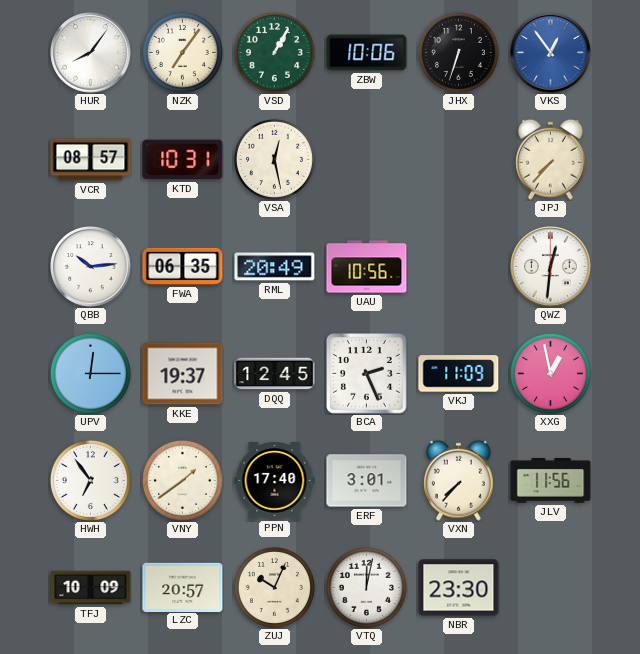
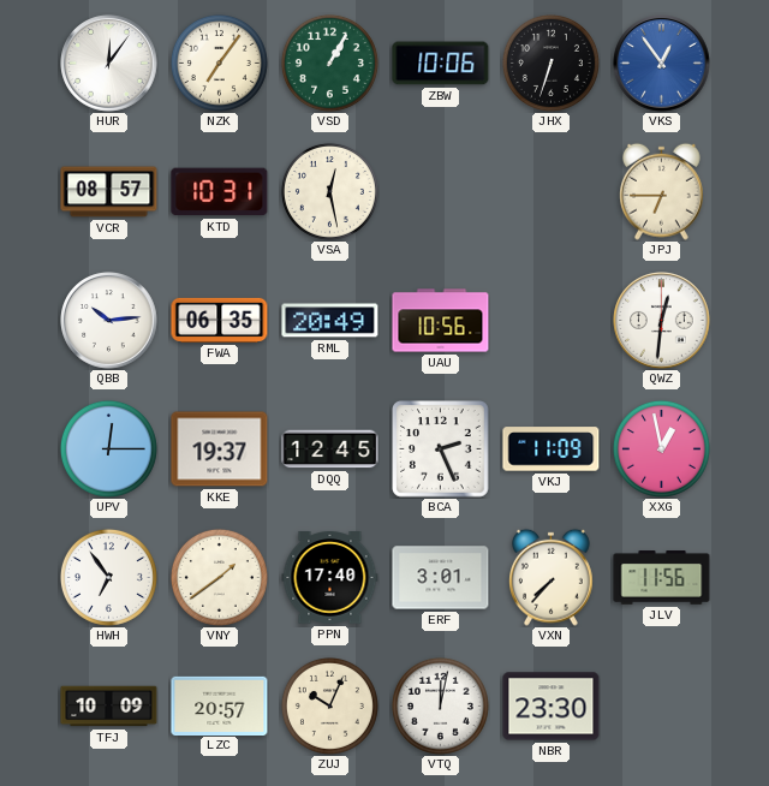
HUR: 8:06 -> 12:06 (109, 64)
JPJ: 7:37 -> 6:45 (662, 191)
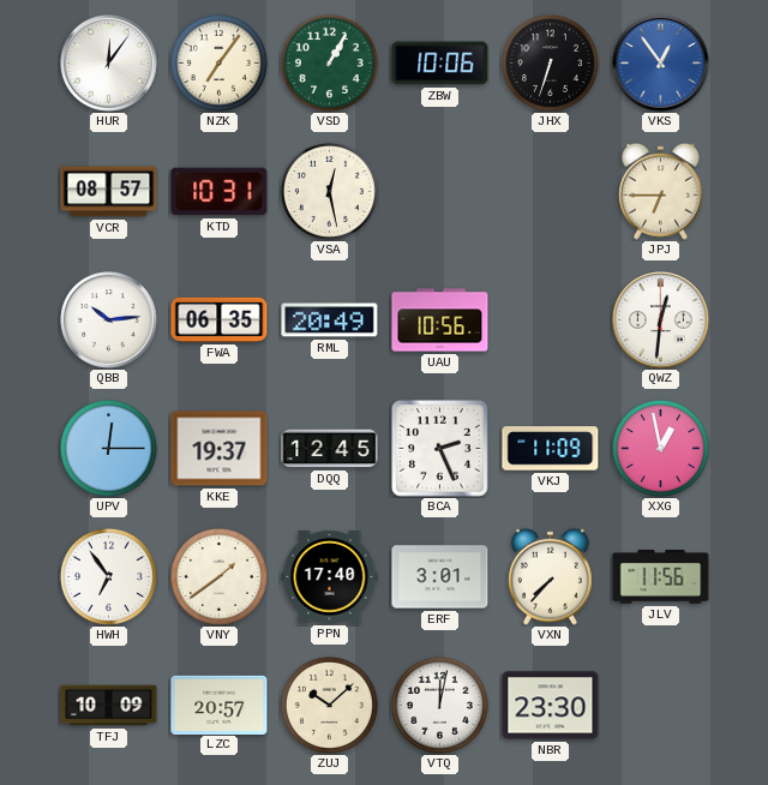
ZUJ: 10:04 -> 10:08 (329, 705)
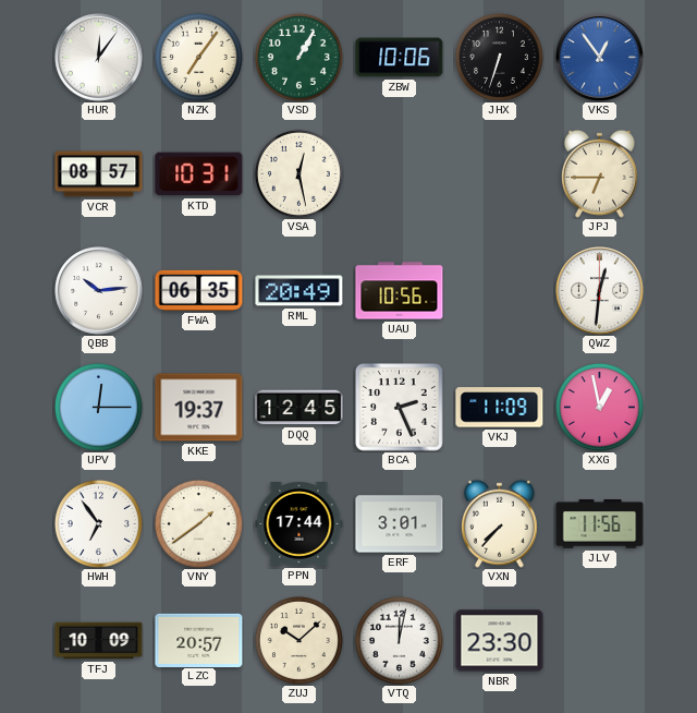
PPN: 17:40 -> 17:44 (299, 524)
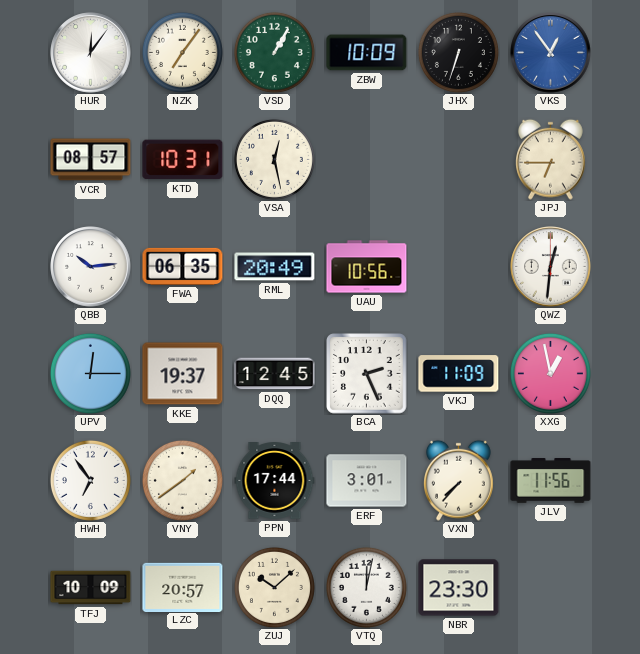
ZBW: 10:06 -> 10:09 (367, 53)
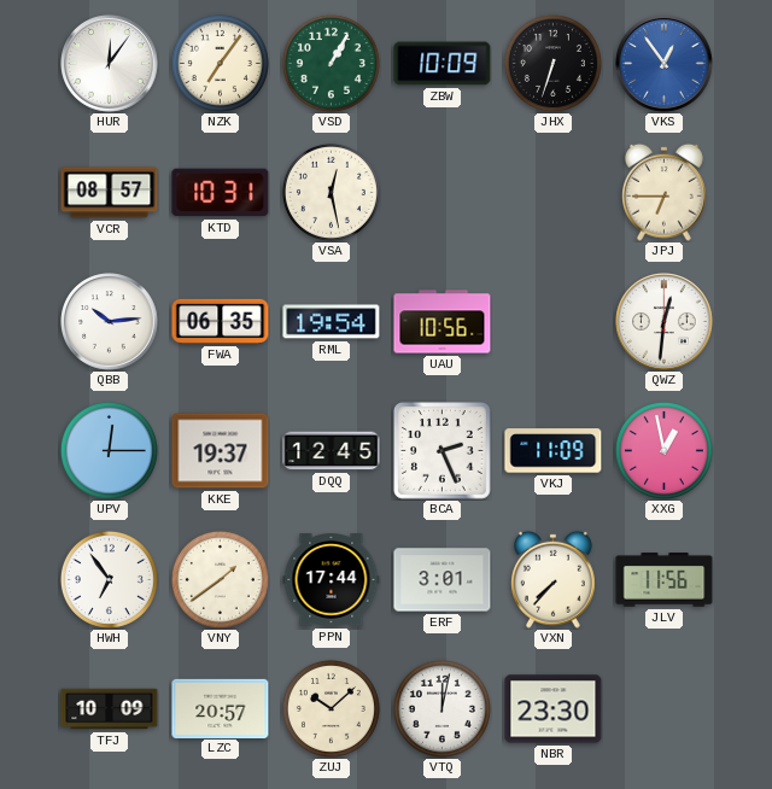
RML: 20:49 -> 19:54 (332, 322)
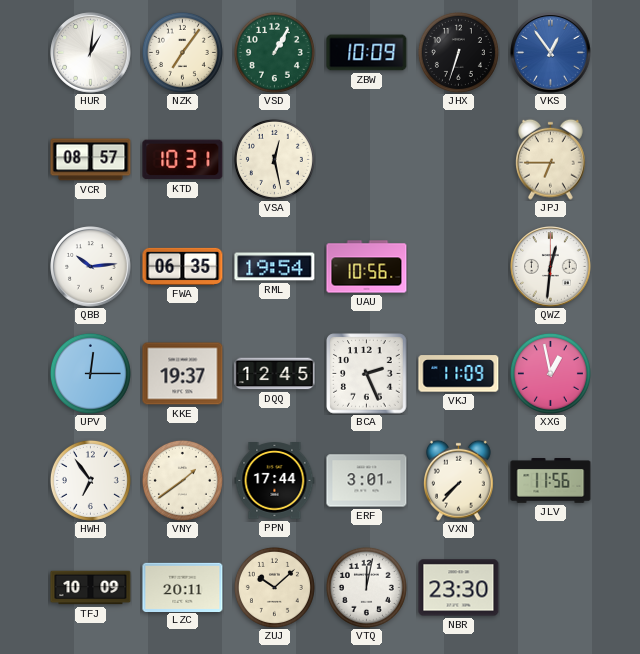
HUR: 12:06 -> 1:01 (91, 53)
LZC: 20:57 -> 20:11 (183, 587)
